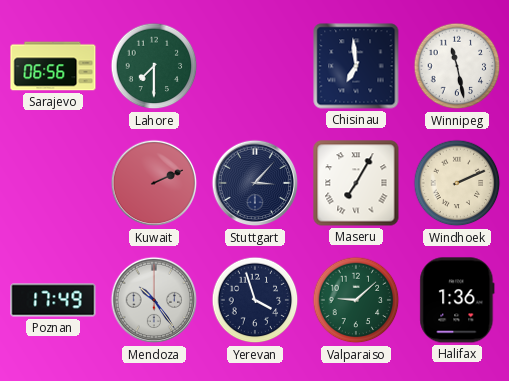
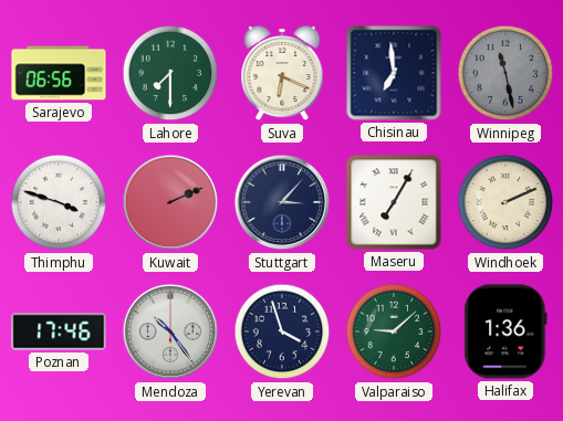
Suva: none -> 6:19 (282, 73)
Winnipeg dial: white -> grey (505, 73)
Thimphu: none -> 3:48 (59, 202)
Poznan: 17:49 -> 17:46 (59, 331)
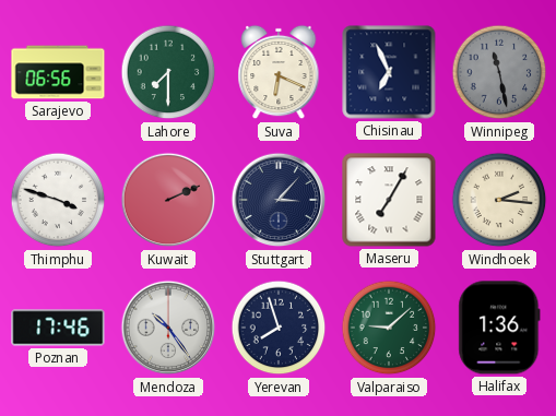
Chisinau: 6:59 -> 6:56 (389, 72)
Windhoek: 2:11 -> 2:16 (499, 200)
Yerevan: 3:57 -> 7:57 (279, 328)
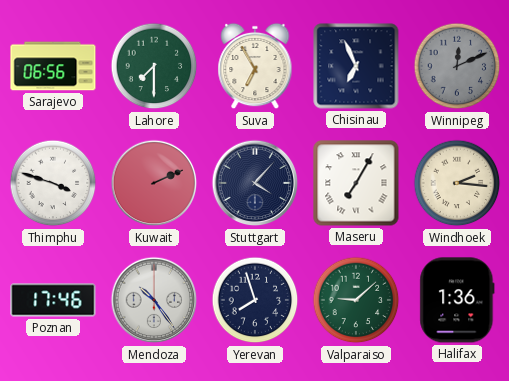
Suva: 6:19 -> 6:55 (255, 66)
Winnipeg: 11:28 -> 12:11 (457, 66)
Stuttgart: 3:07 -> 4:07 (255, 183)
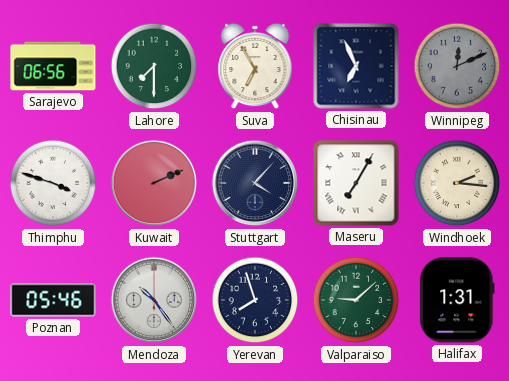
Poznan: 17:46 -> 05:46 (53, 300)
Halifax: 1:36 -> 1:31 (457, 300)
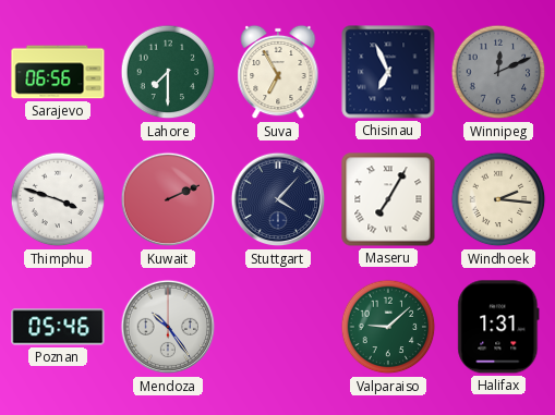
Yerevan: 7:57 -> none (255, 300)
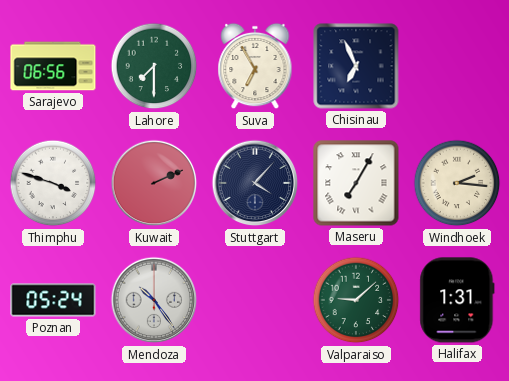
Winnipeg: 12:11 -> none (498, 72)
Poznan: 05:46 -> 05:24 (53, 300)
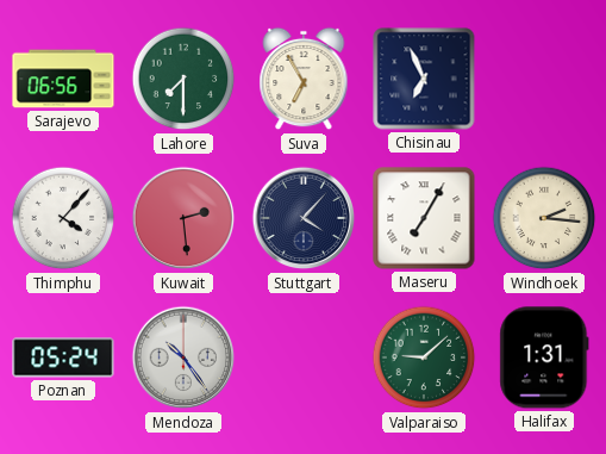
Thimphu: 3:48 -> 4:07 (63, 218)
Kuwait: 2:11 -> 2:29 (183, 218)
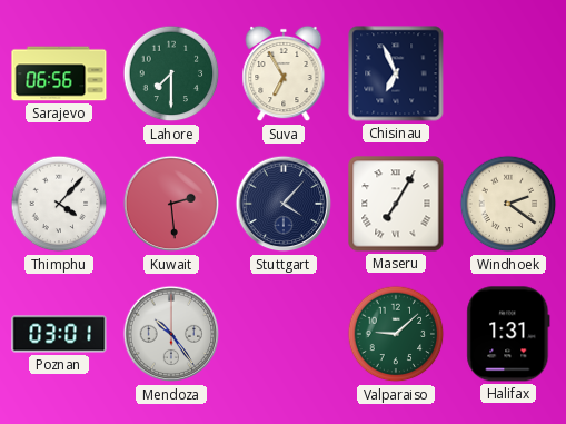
Windhoek: 2:16 -> 2:21 (508, 204)
Poznan: 05:24 -> 03:01 (59, 334)
